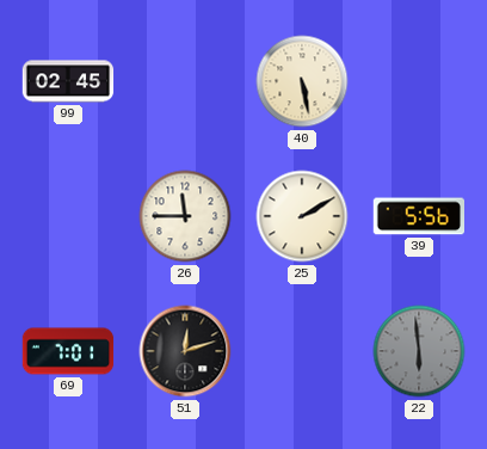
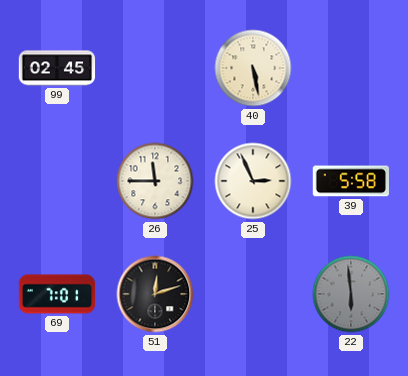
25: 2:10 -> 2:56 (253, 181)
39: 5:56 -> 5:58 (350, 181)
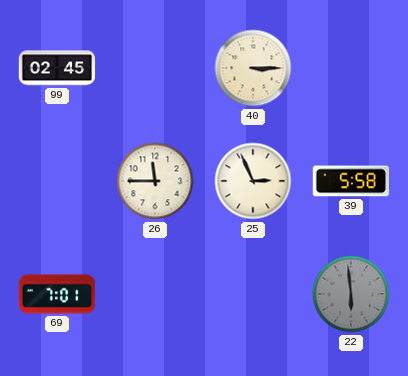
40: 5:28 -> 3:15 (253, 68)
51: 12:12 -> none (155, 294)
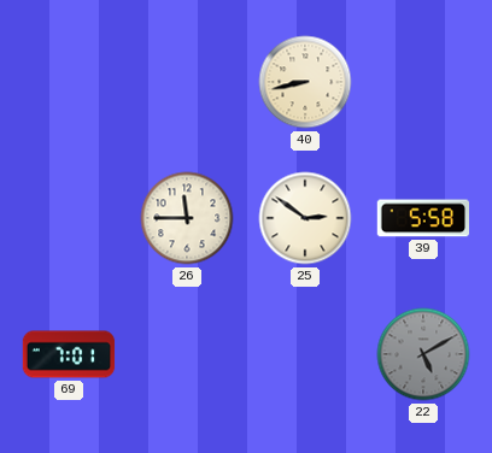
99: 02:45 -> none (57, 68)
40: 3:15 -> 8:43 (305, 82)
25: 2:56 -> 2:51 (305, 218)
22: 5:59 -> 5:10 (423, 354)
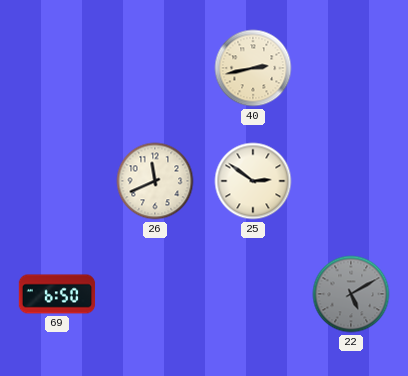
40: 8:43 -> 2:43 (253, 68)
26: 11:45 -> 11:41 (155, 181)
39: 5:58 -> none (422, 218)
69: 7:01 -> 6:50 (57, 294)
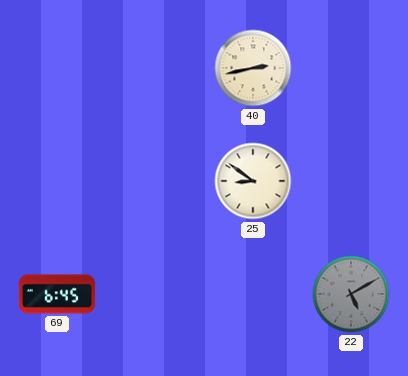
26: 11:41 -> none (155, 181)
25: 2:51 -> 8:51 (253, 181)
69: 6:50 -> 6:45 (57, 294)
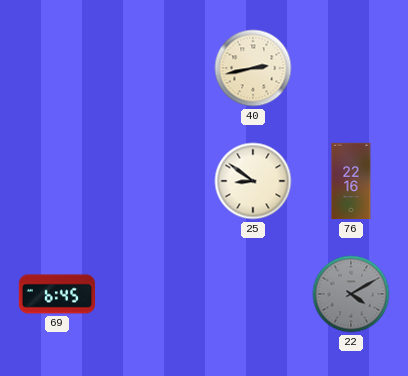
76: none -> 22:16 (351, 181)
22: 5:10 -> 4:10 (351, 294)
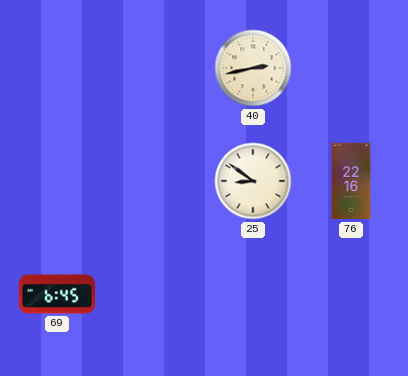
22: 4:10 -> none (351, 294)
